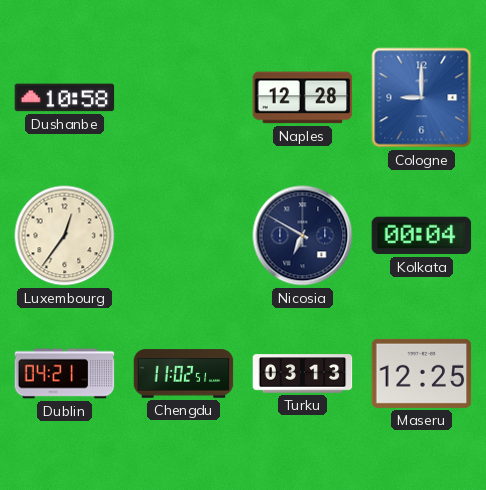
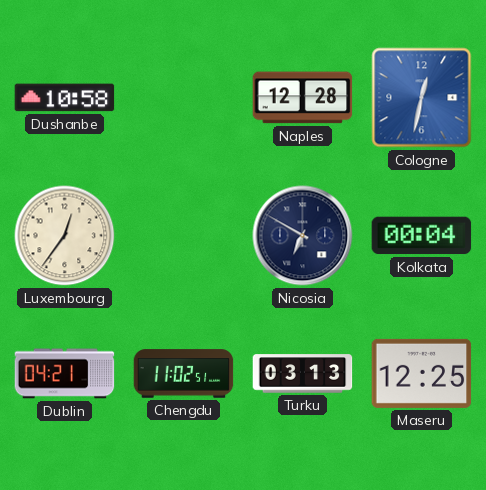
Cologne: 9:00 -> 12:32 (422, 98)
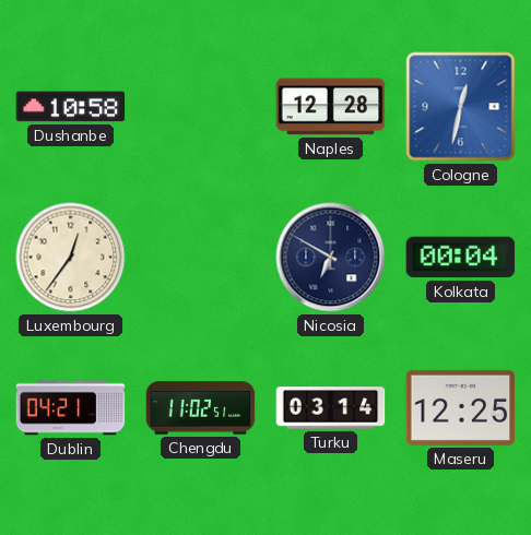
Turku: 03:13 -> 03:14 (331, 408)
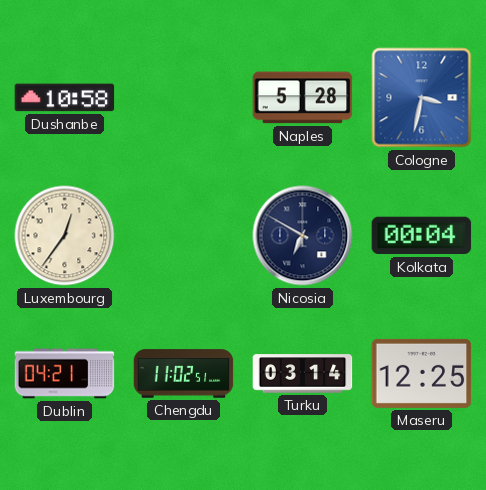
Naples: 12:28 -> 5:28 (303, 98)
Cologne: 12:32 -> 3:32 (422, 98)
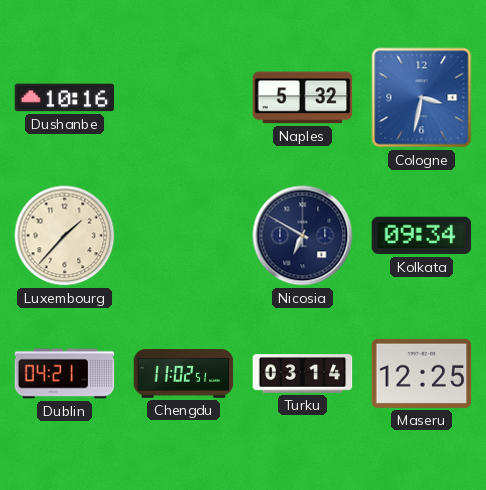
Dushanbe: 10:58 -> 10:16 (65, 98)
Naples: 5:28 -> 5:32 (303, 98)
Luxembourg: 12:36 -> 1:37 (65, 236)
Kolkata: 00:04 -> 09:34 (422, 236)
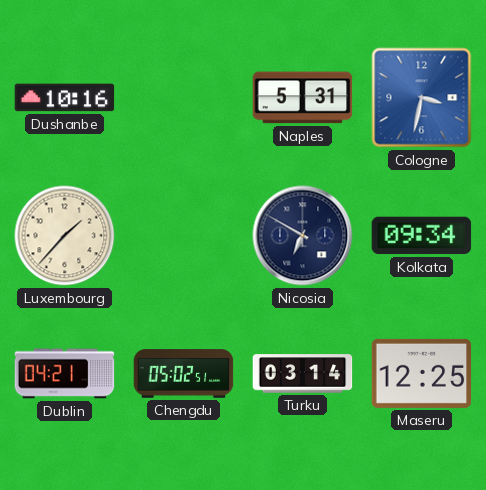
Naples: 5:32 -> 5:31 (303, 98)
Chengdu: 11:02 -> 05:02 (184, 374)
